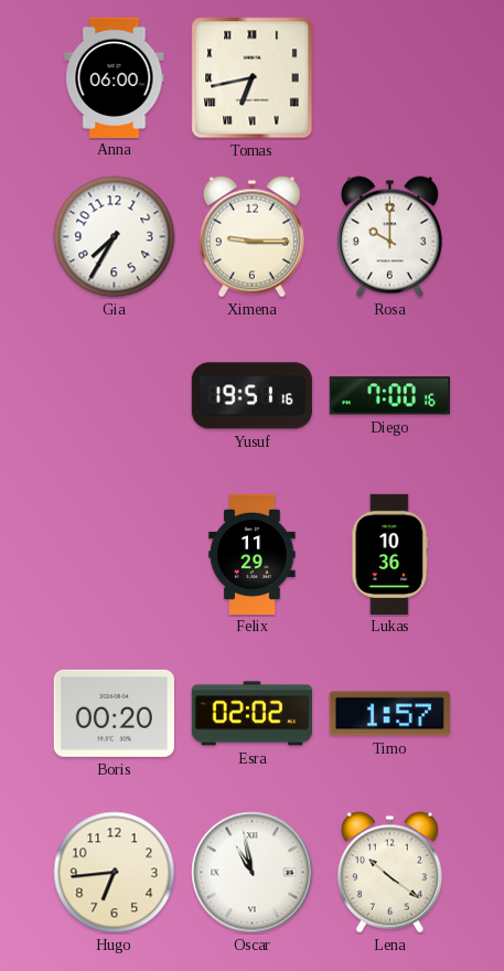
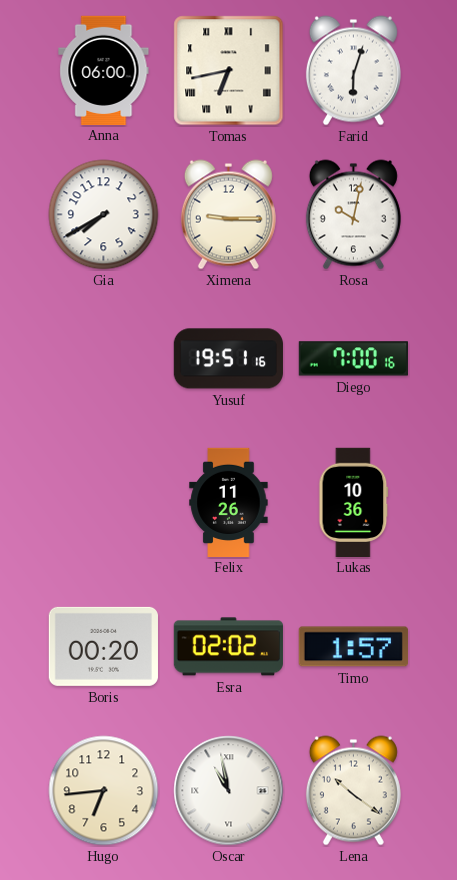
Farid: none -> 6:03 (353, 71)
Gia: 7:35 -> 7:40 (104, 215)
Rosa: 10:00 -> 10:02 (353, 215)
Felix: 11:29 -> 11:26 (229, 502)
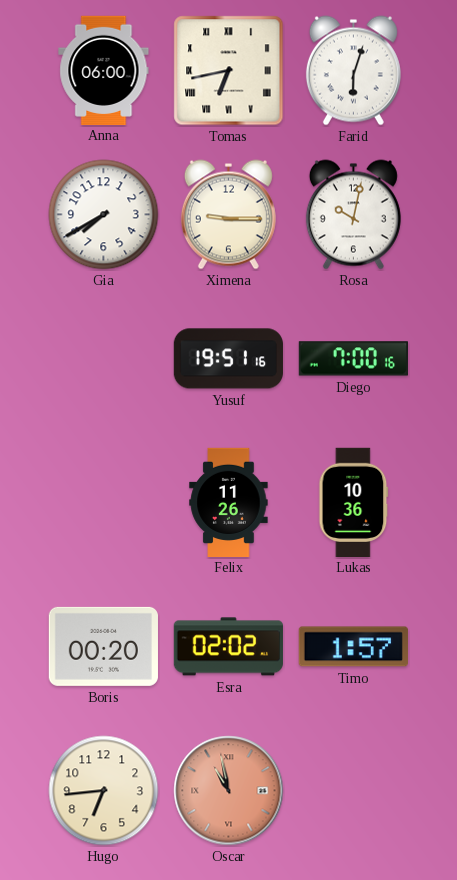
Oscar dial: white -> salmon (229, 791)
Lena: 10:21 -> none (353, 791)
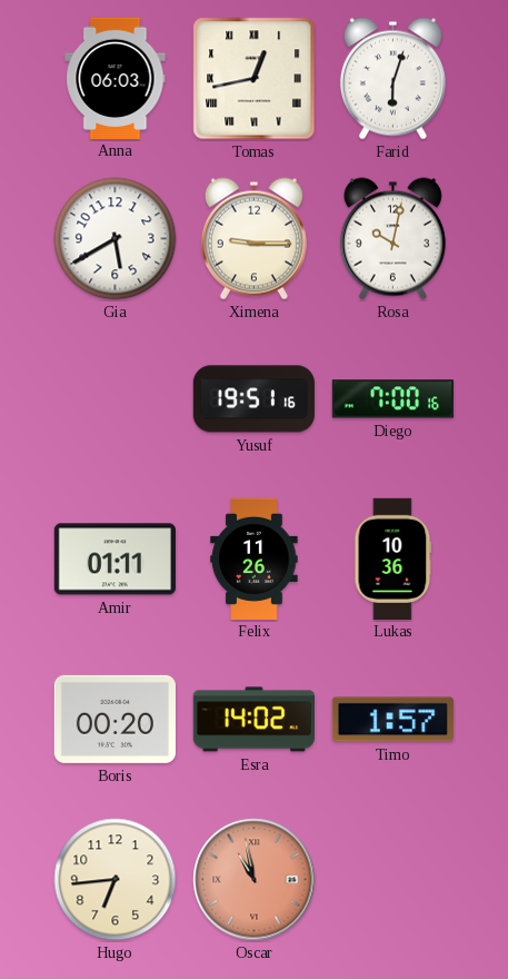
Anna: 06:00 -> 06:03 (116, 78)
Tomas: 6:43 -> 12:43 (255, 79)
Gia: 7:40 -> 5:40 (116, 239)
Amir: none -> 01:11 (114, 560)
Esra: 02:02 -> 14:02 (253, 720)
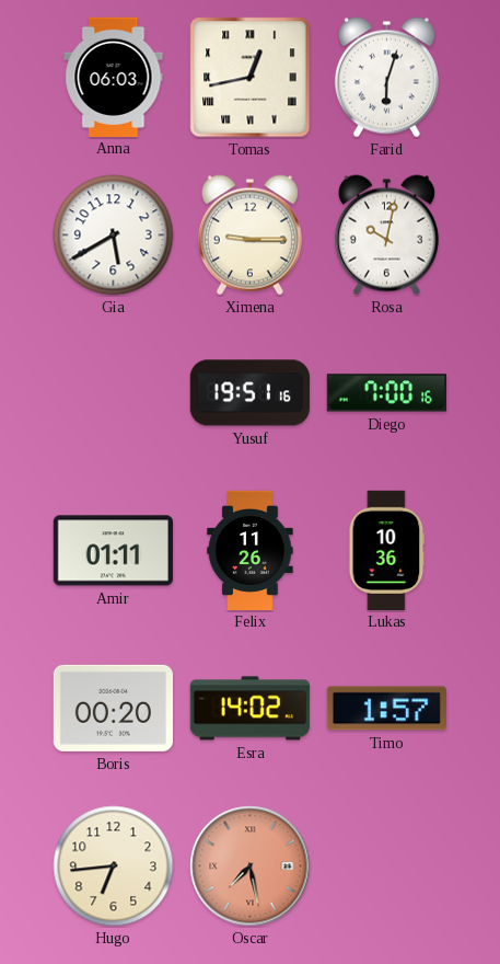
Oscar: 10:58 -> 7:28 (251, 867)
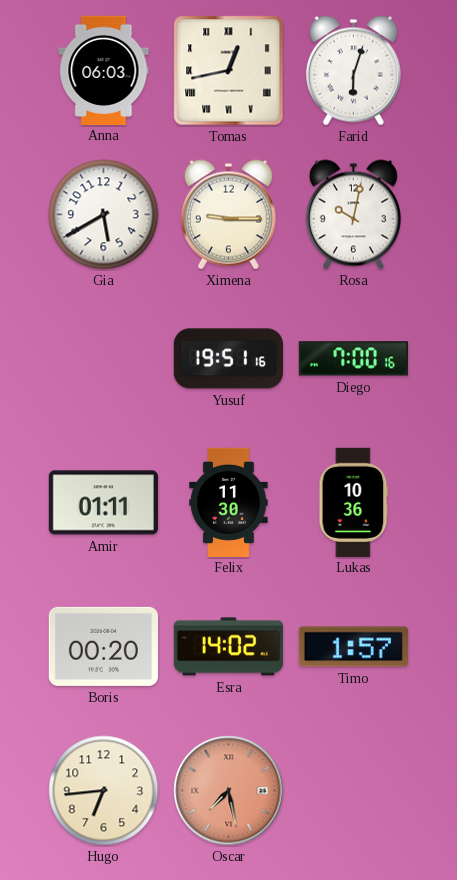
Felix: 11:26 -> 11:30 (229, 502)
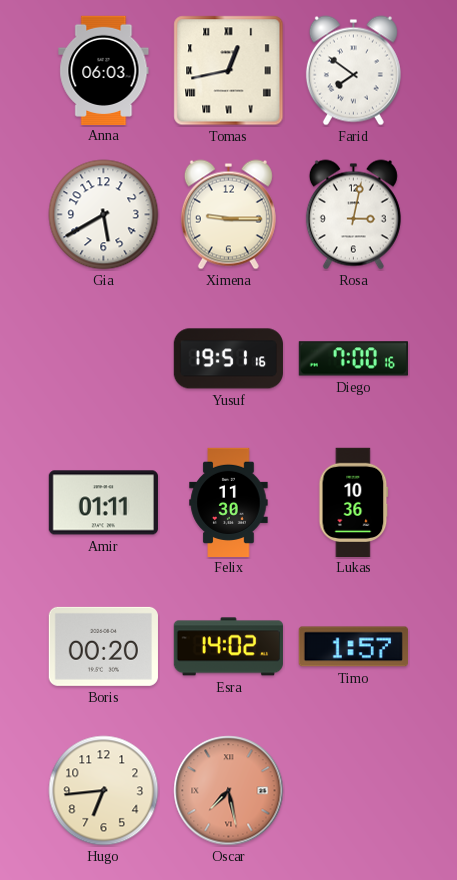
Farid: 6:03 -> 7:51 (353, 71)
Rosa: 10:02 -> 3:02 (353, 215)
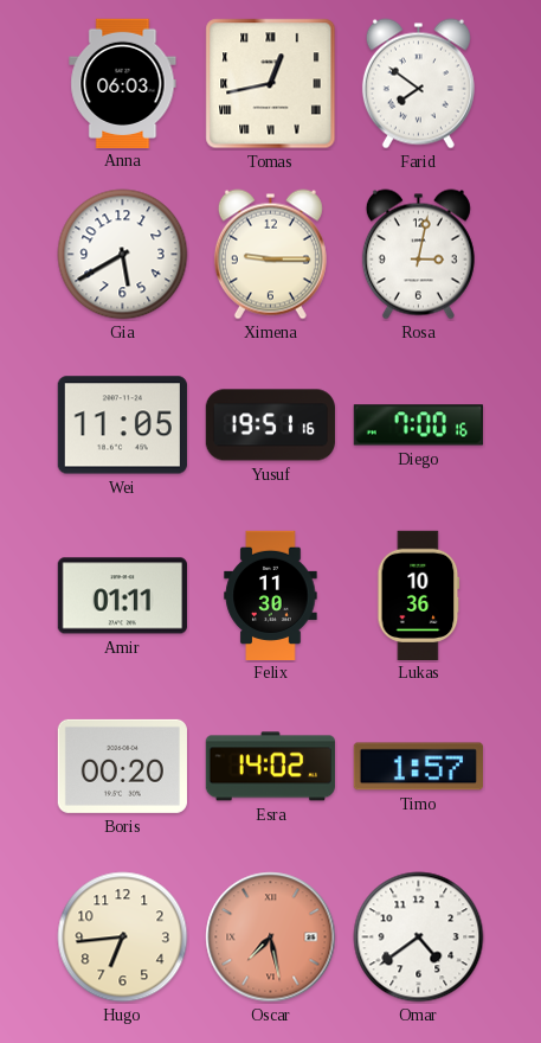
Wei: none -> 11:05 (122, 425)
Omar: none -> 4:39 (419, 938)
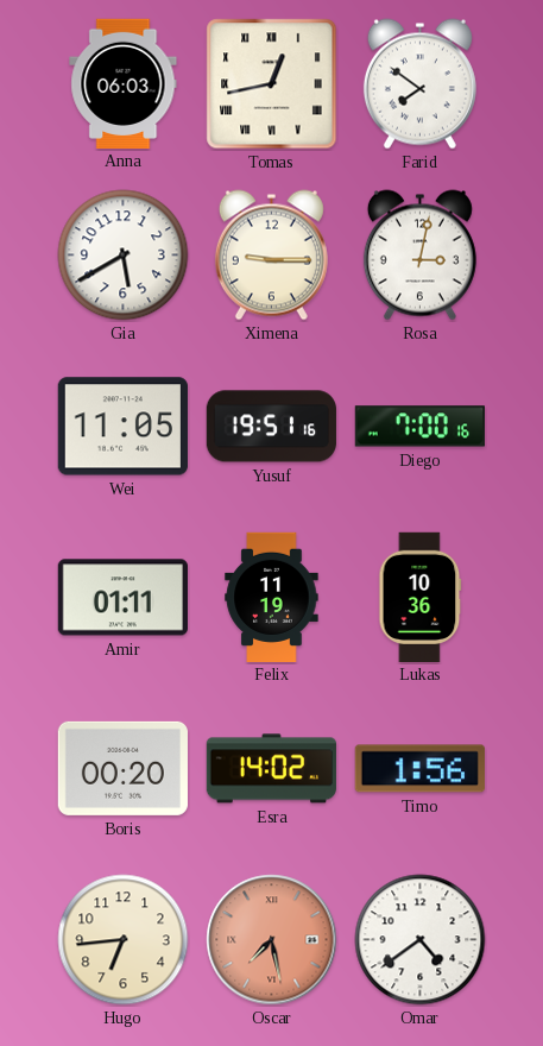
Felix: 11:30 -> 11:19 (272, 597)
Timo: 1:57 -> 1:56 (419, 769)
